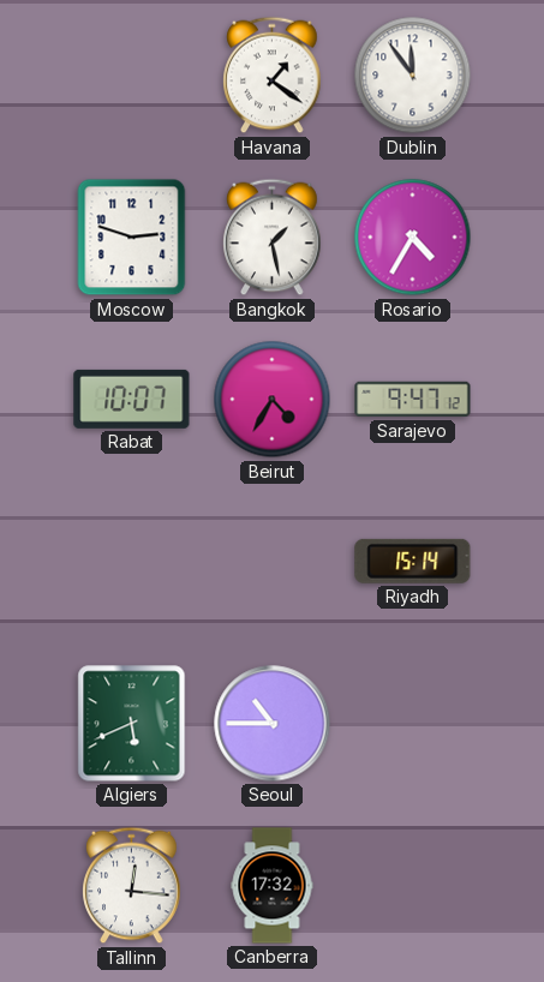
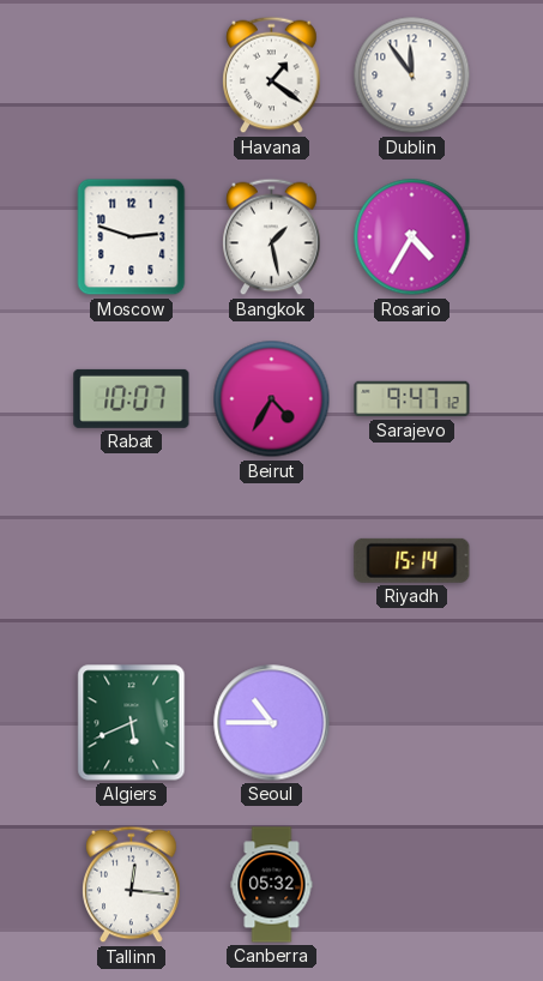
Canberra: 17:32 -> 05:32 (272, 885)
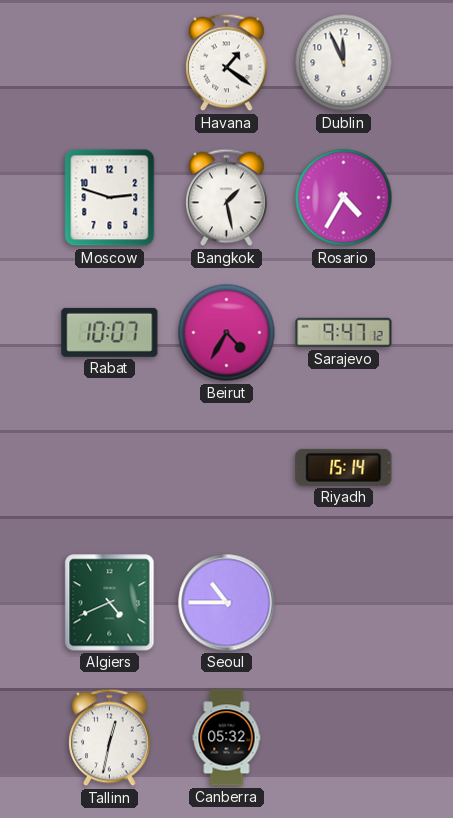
Dublin: 11:54 -> 11:56 (344, 63)
Algiers: 5:41 -> 4:41 (110, 603)
Tallinn: 12:16 -> 12:32 (110, 738)
